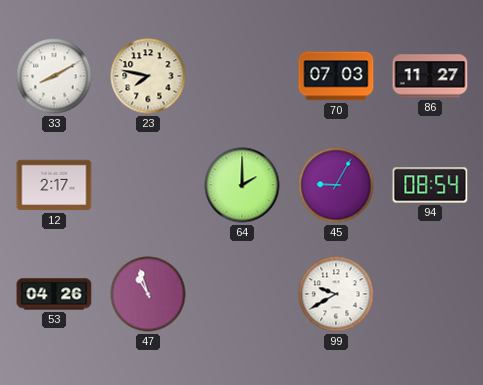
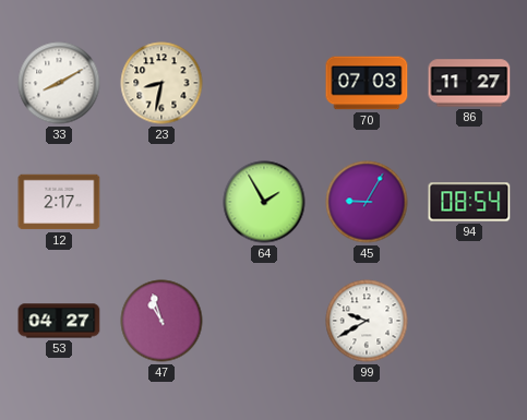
23: 7:47 -> 8:32 (161, 83)
64: 2:00 -> 1:55 (264, 202)
53: 04:26 -> 04:27 (59, 321)
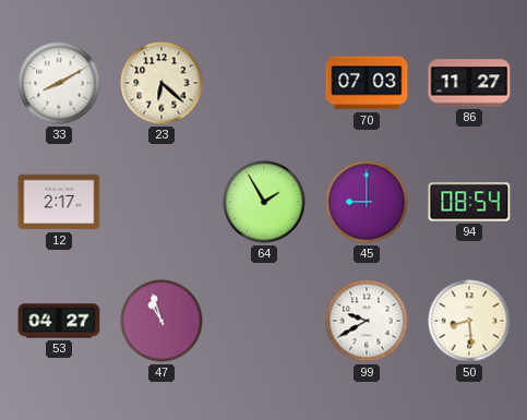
23: 8:32 -> 6:22 (161, 83)
45: 9:05 -> 9:00 (367, 202)
50: none -> 8:29 (469, 321)
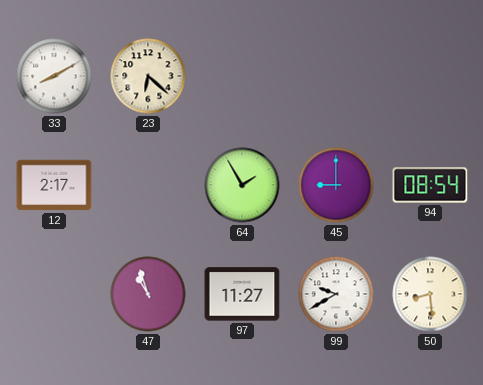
70: 07:03 -> none (367, 83)
86: 11:27 -> none (469, 83)
53: 04:27 -> none (59, 321)
97: none -> 11:27 (242, 294)
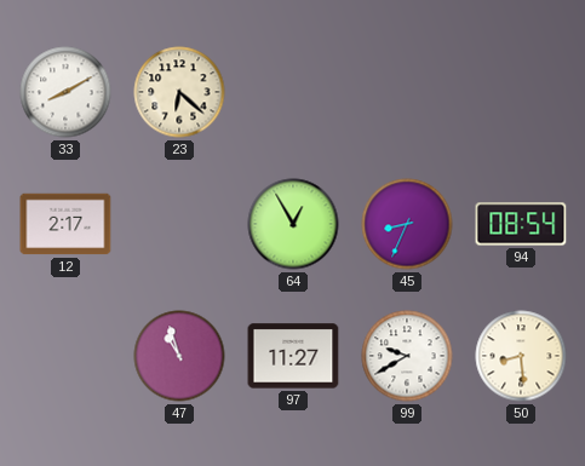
64: 1:55 -> 12:55 (293, 224)
45: 9:00 -> 8:34 (407, 224)
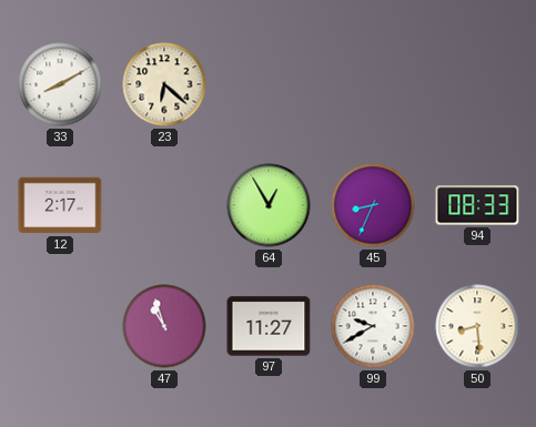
94: 08:54 -> 08:33 (477, 205)
